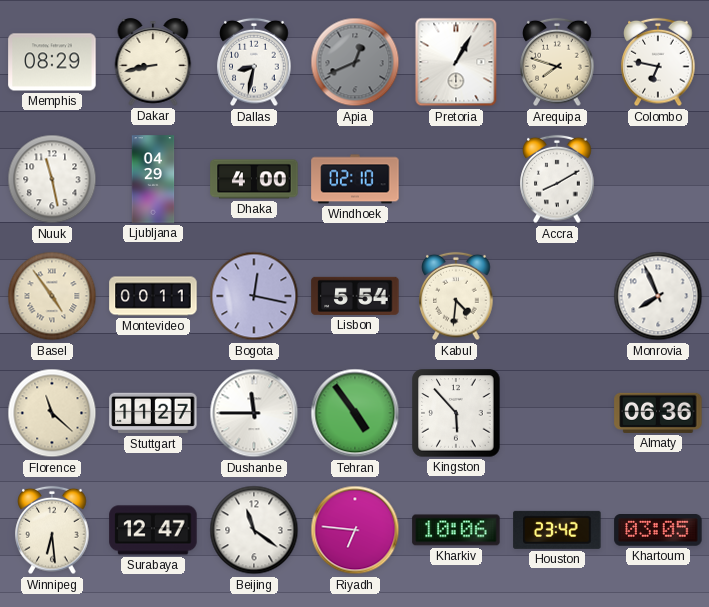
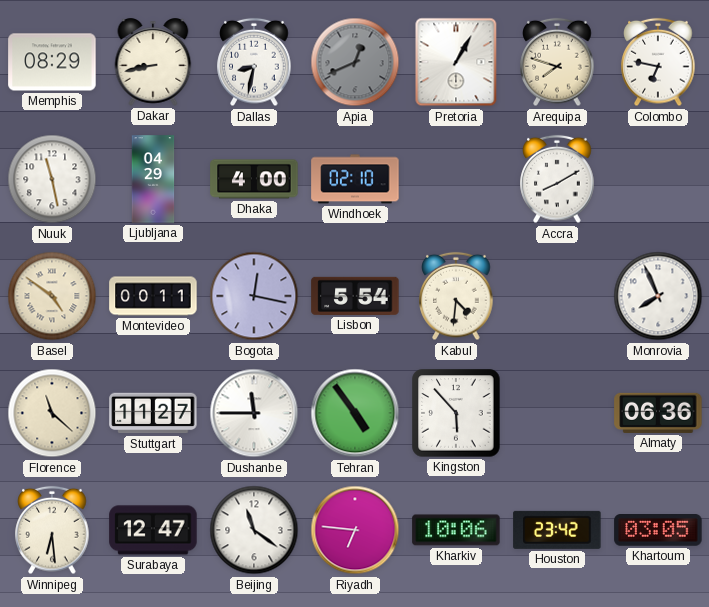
Basel: 4:54 -> 4:51 (52, 296)
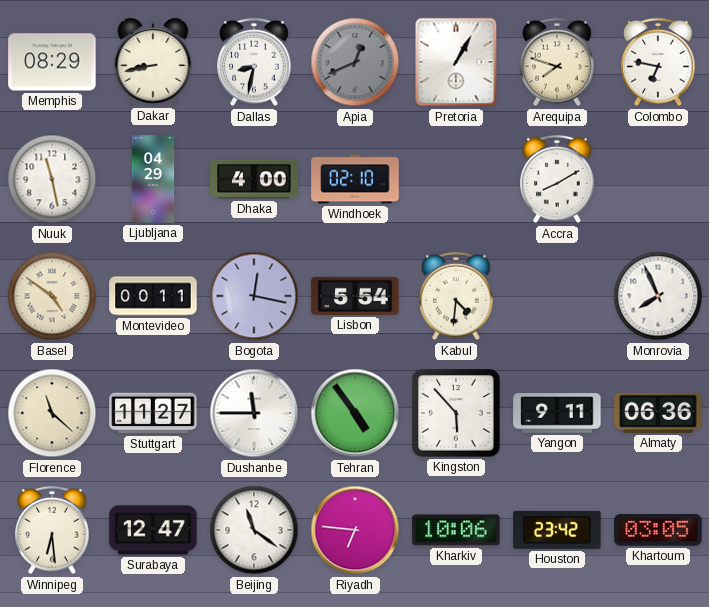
Yangon: none -> 9:11 (557, 413)
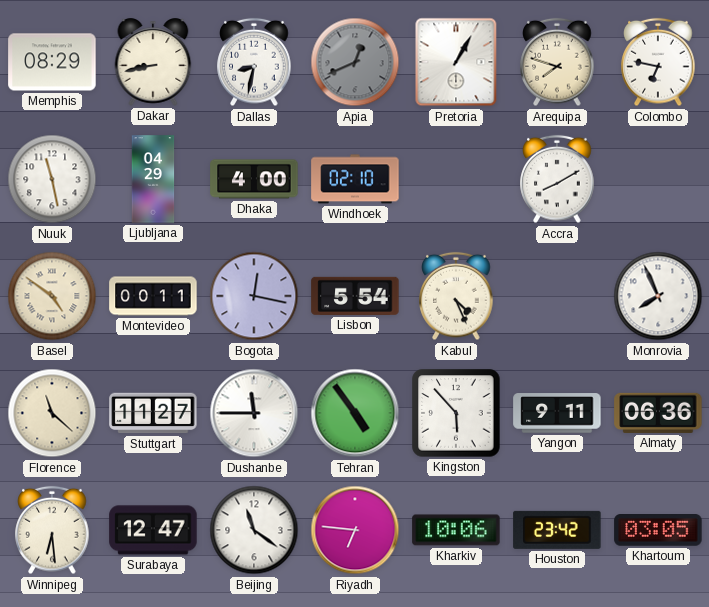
Kabul: 4:31 -> 4:26 (456, 296)
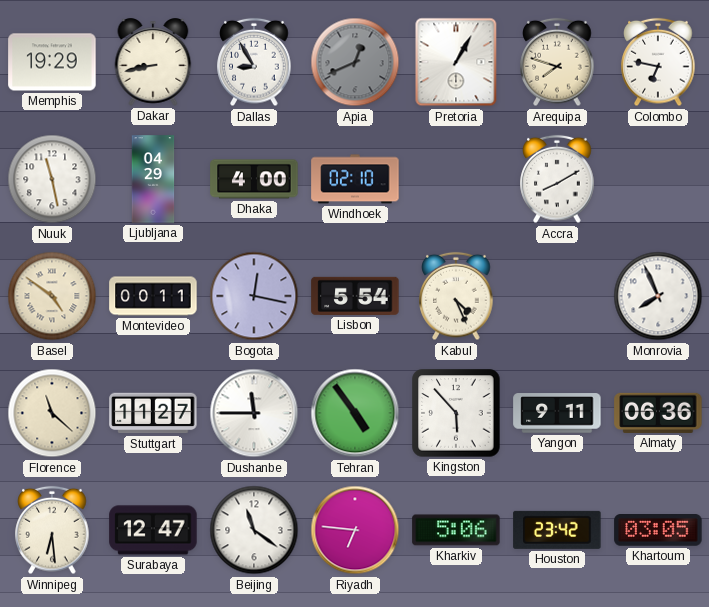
Memphis: 08:29 -> 19:29 (52, 62)
Dallas: 8:32 -> 8:55 (254, 62)
Kharkiv: 10:06 -> 5:06 (456, 530)
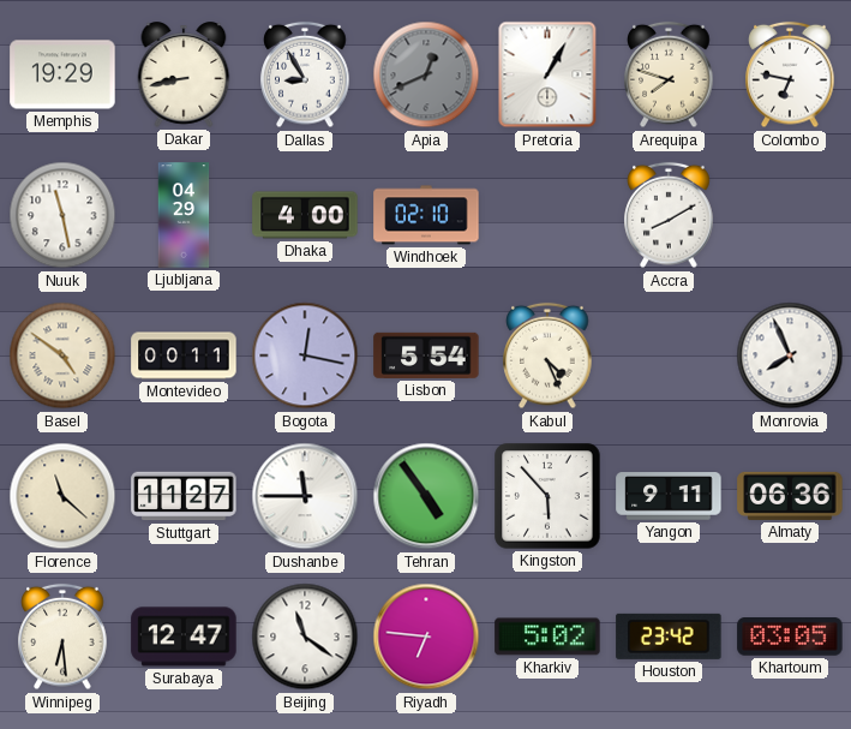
Kharkiv: 5:06 -> 5:02 (547, 637)
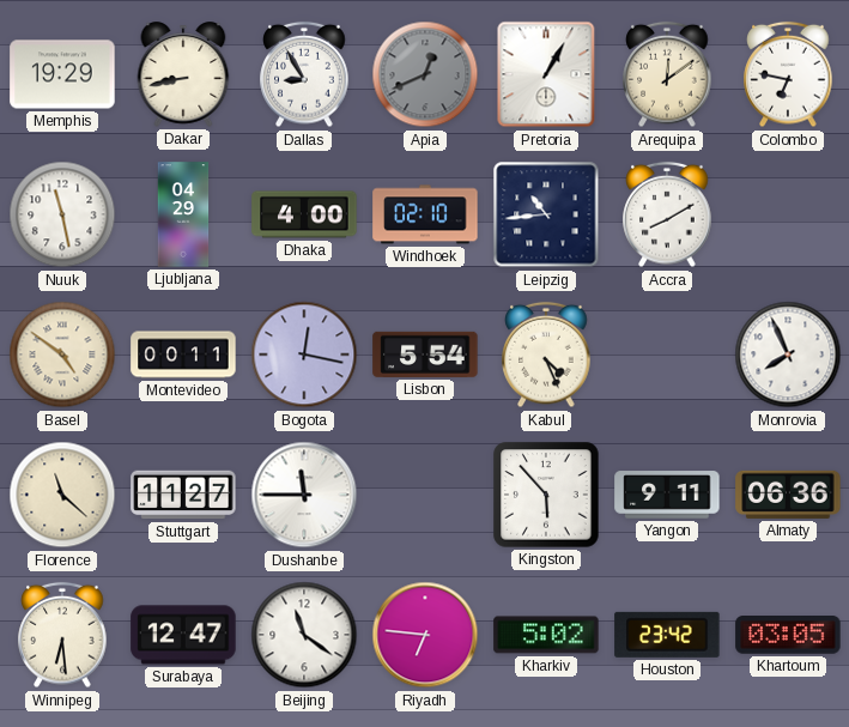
Arequipa: 7:48 -> 12:09 (667, 74)
Leipzig: none -> 10:44 (546, 214)
Tehran: 4:54 -> none (426, 496)
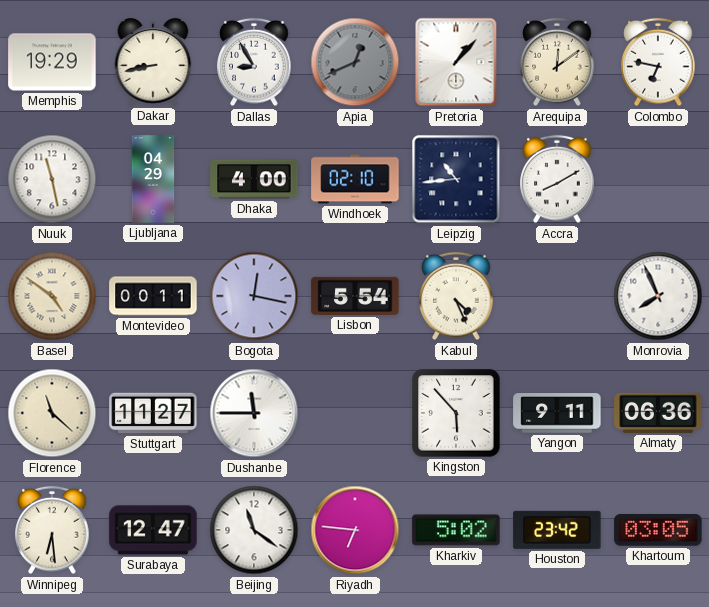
Pretoria: 1:05 -> 1:07 (456, 62)
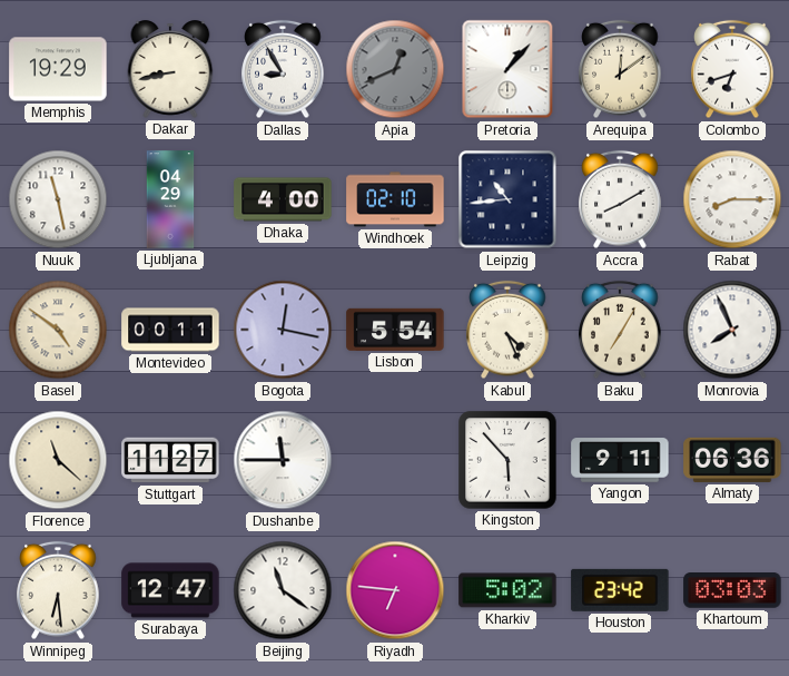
Colombo: 6:47 -> 6:42 (732, 69)
Rabat: none -> 8:15 (732, 199)
Baku: none -> 7:05 (620, 330)
Khartoum: 03:05 -> 03:03 (732, 591)
